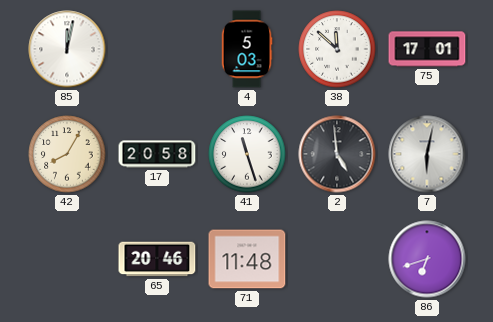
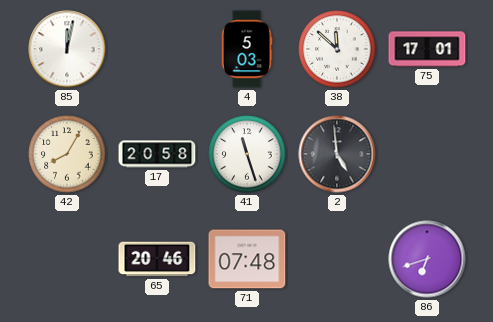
7: 6:02 -> none (427, 154)
71: 11:48 -> 07:48 (247, 259)
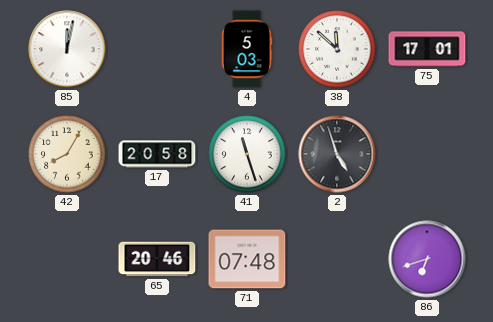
2: 4:59 -> 4:57 (337, 154)
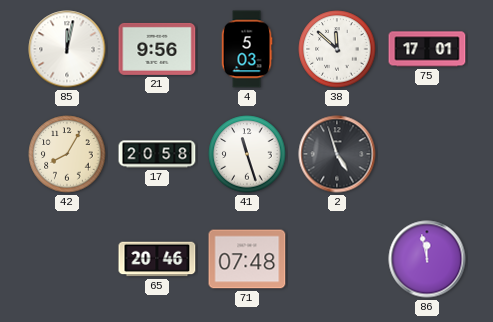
21: none -> 9:56 (157, 49)
86: 6:42 -> 11:58 (427, 259)
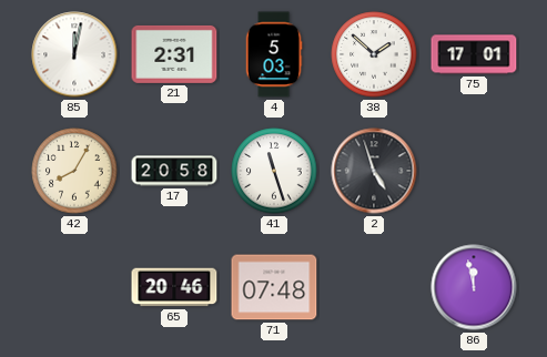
21: 9:56 -> 2:31 (174, 54)
38: 11:52 -> 1:52 (374, 54)
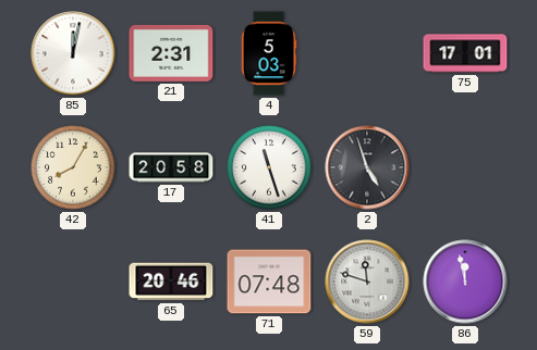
38: 1:52 -> none (374, 54)
59: none -> 11:48 (367, 282)
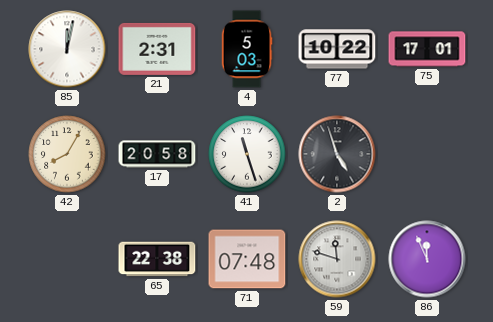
77: none -> 10:22 (337, 49)
65: 20:46 -> 22:38 (157, 259)
86: 11:58 -> 11:56 (427, 259)
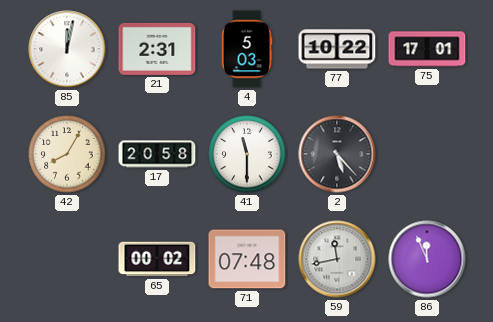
41: 11:27 -> 11:30 (247, 154)
2: 4:57 -> 5:23 (337, 154)
65: 22:38 -> 00:02 (157, 259)
59: 11:48 -> 11:43 (337, 259)
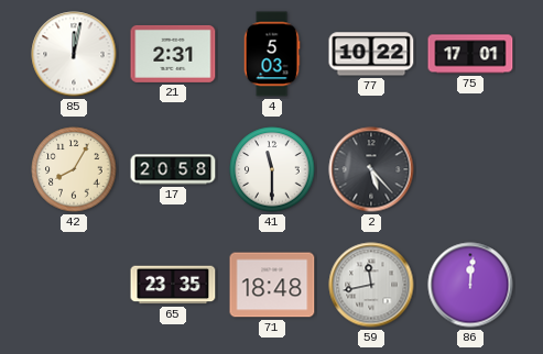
65: 00:02 -> 23:35 (173, 285)
71: 07:48 -> 18:48 (272, 285)
86: 11:56 -> 12:01 (470, 285)
